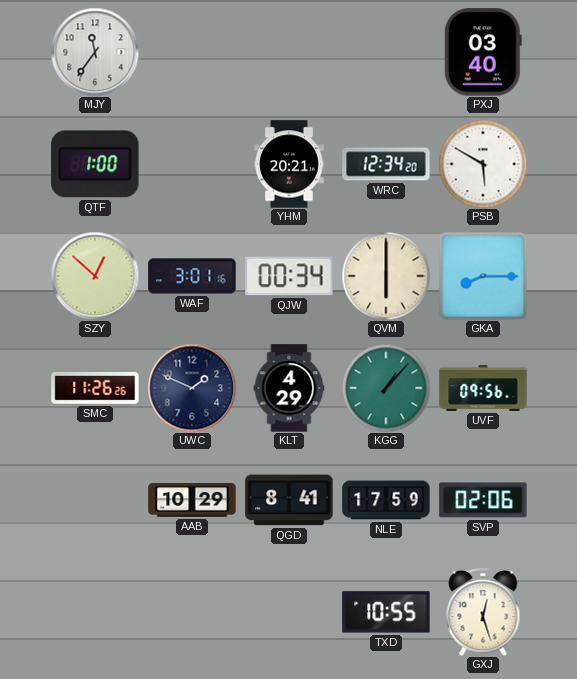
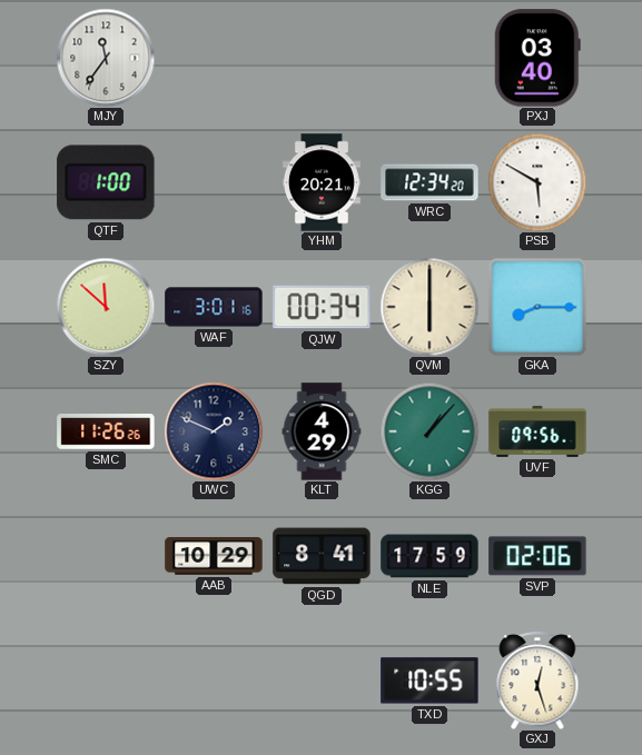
SZY: 12:52 -> 11:52 (106, 307)
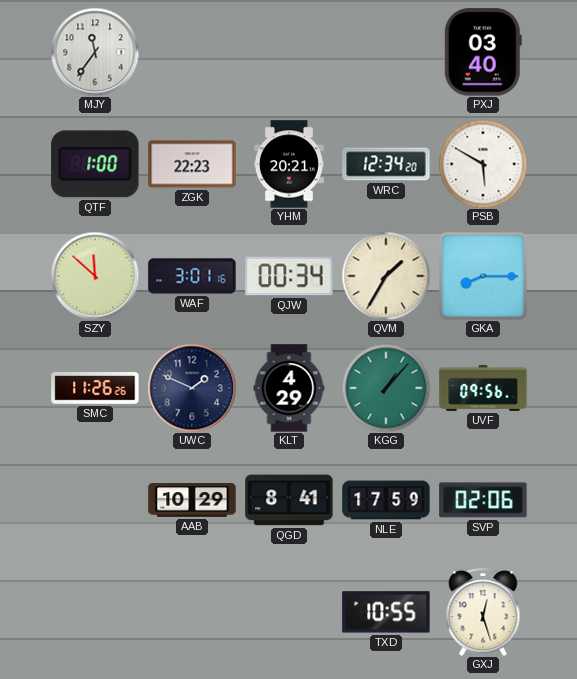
ZGK: none -> 22:23 (192, 164)
QVM: 6:00 -> 1:35 (386, 276)
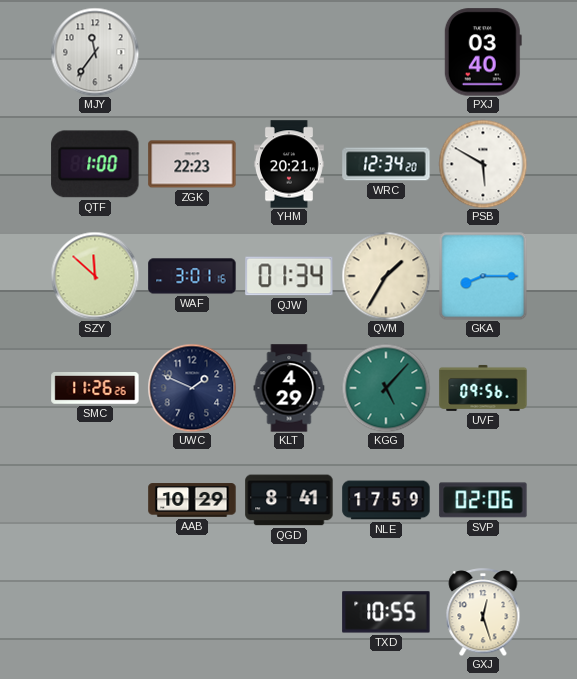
QJW: 00:34 -> 01:34 (289, 276)
KGG: 1:07 -> 5:07 (386, 388)
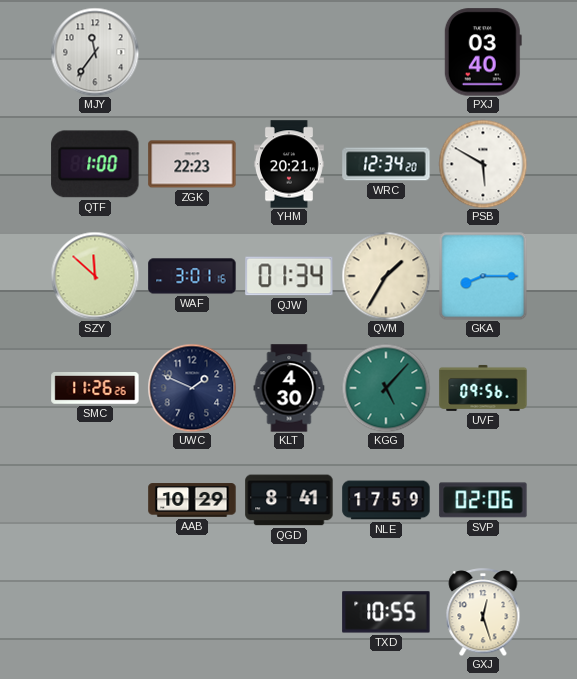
KLT: 4:29 -> 4:30 (289, 388)
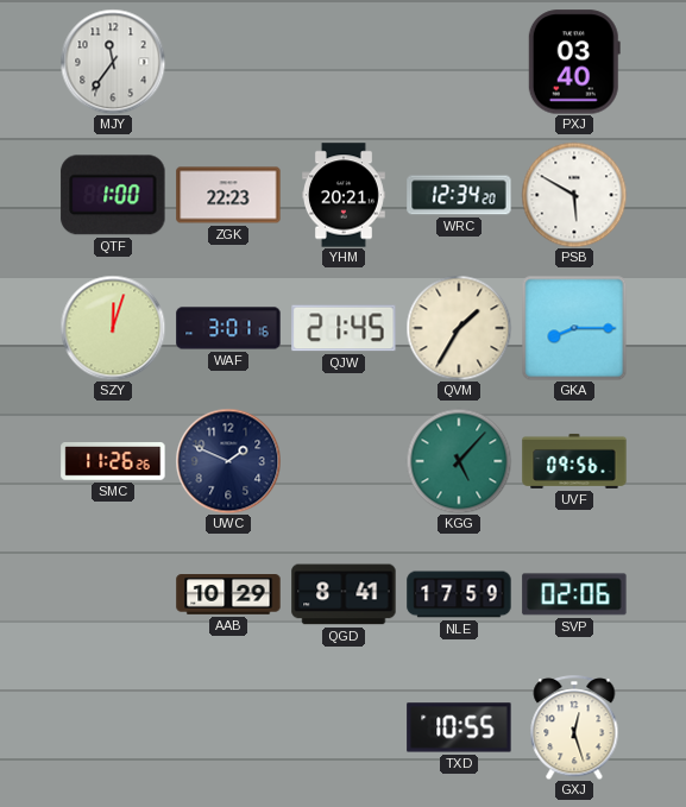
SZY: 11:52 -> 12:03 (113, 328)
QJW: 01:34 -> 21:45 (344, 328)
KLT: 4:30 -> none (289, 388)
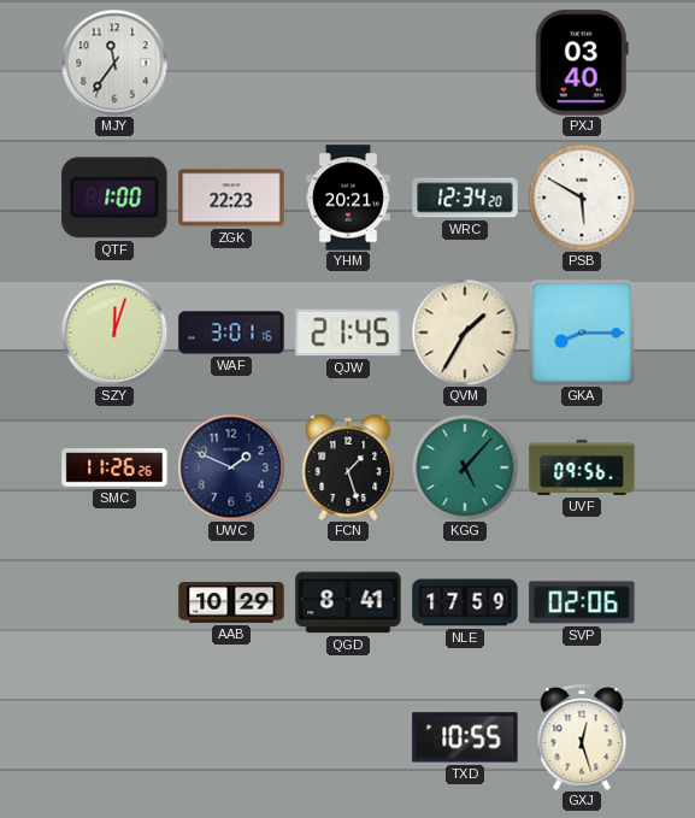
FCN: none -> 1:27 (348, 467)
